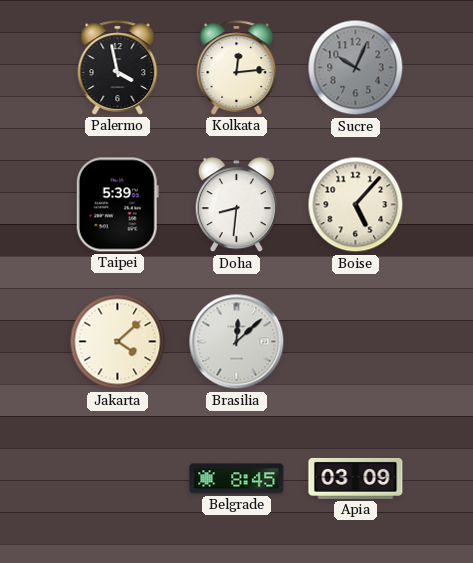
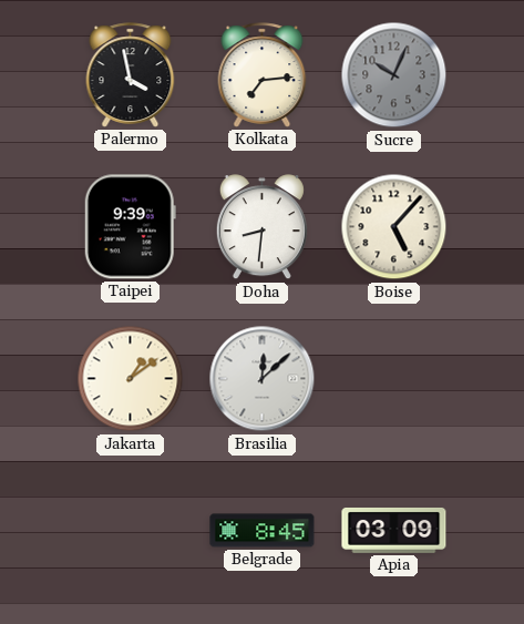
Kolkata: 12:14 -> 7:14 (263, 75)
Taipei: 5:39 -> 9:39 (130, 227)
Jakarta: 4:08 -> 1:09 (131, 379)
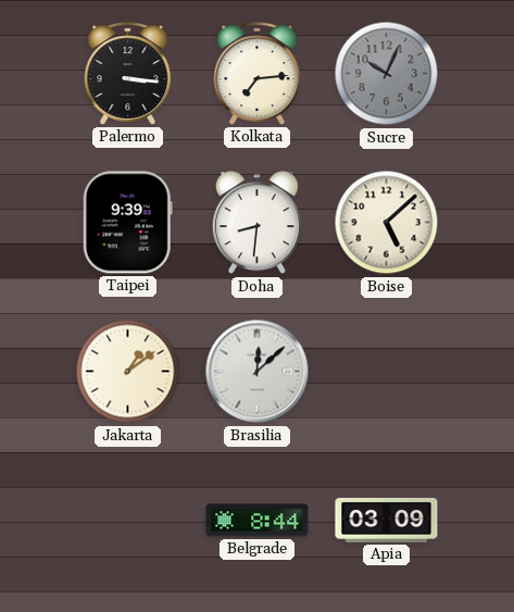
Palermo: 3:58 -> 3:16 (128, 74)
Boise: 5:07 -> 5:08 (387, 223)
Belgrade: 8:45 -> 8:44 (258, 521)
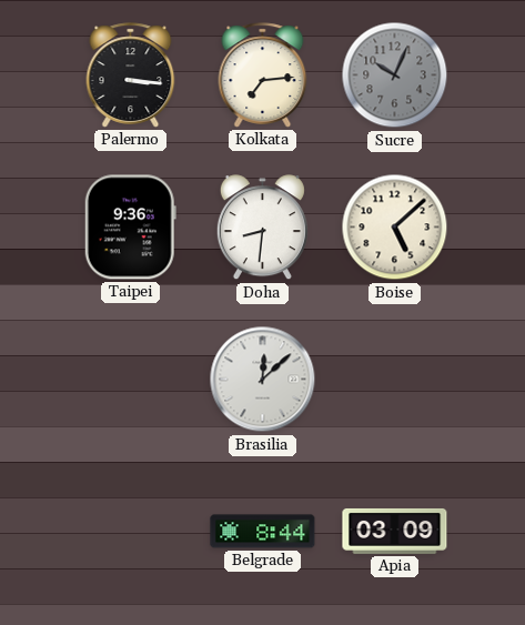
Taipei: 9:39 -> 9:36 (130, 228)
Jakarta: 1:09 -> none (128, 372)
